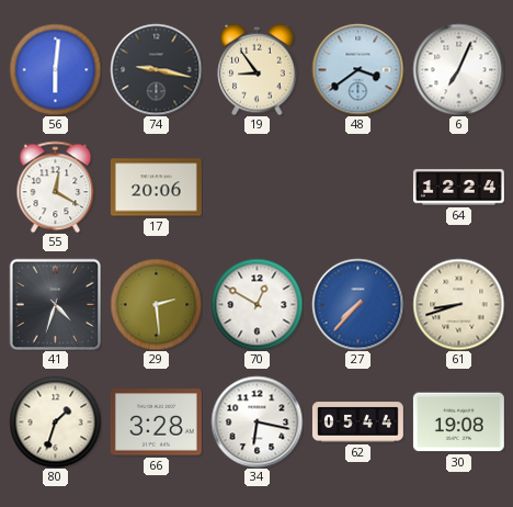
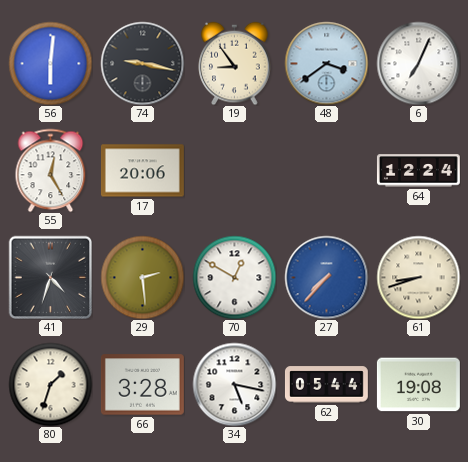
55: 12:20 -> 12:25 (51, 170)
34: 6:17 -> 5:17 (234, 384)
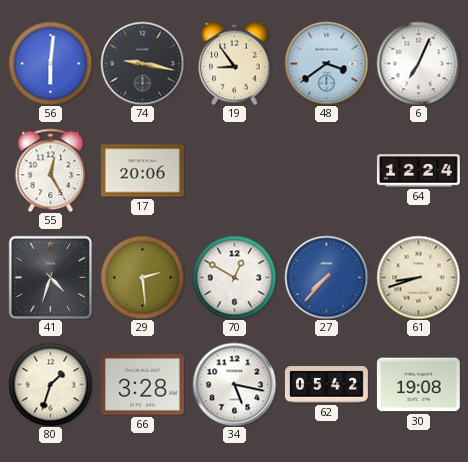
62: 05:44 -> 05:42 (326, 385)
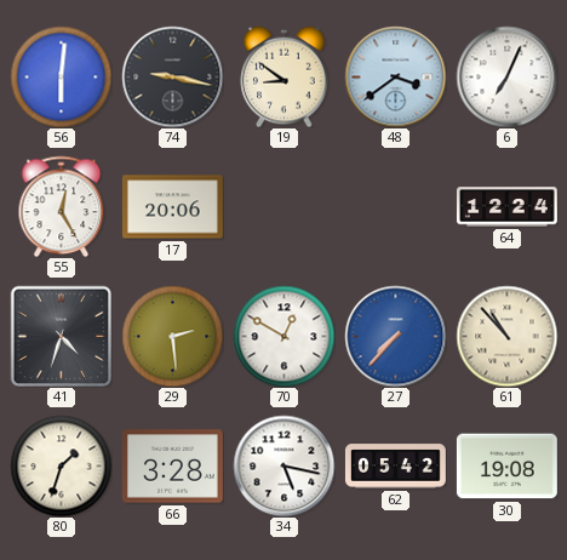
19: 8:54 -> 8:51 (285, 76)
61: 8:42 -> 10:53 (506, 336)
